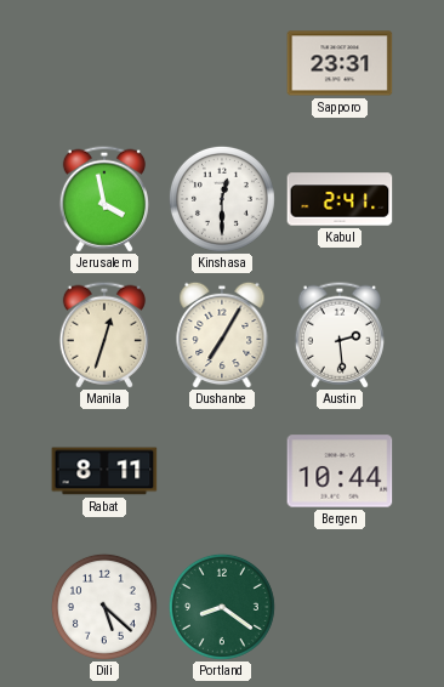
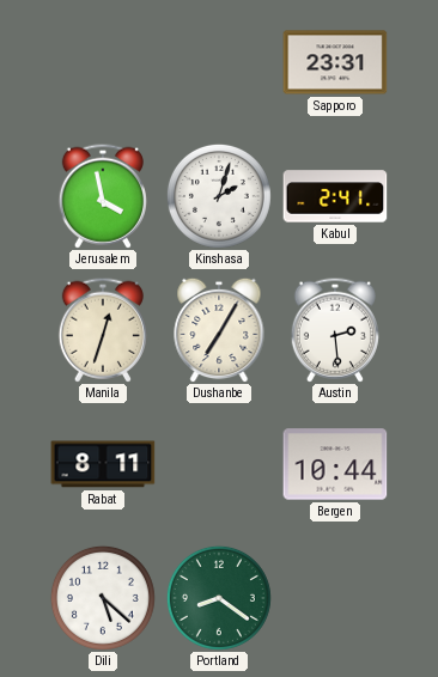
Kinshasa: 12:30 -> 2:03 (219, 196)
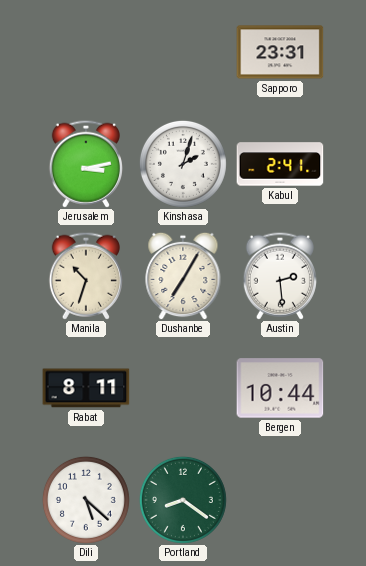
Jerusalem: 3:58 -> 3:13 (86, 164)
Manila: 12:33 -> 10:33 (86, 276)
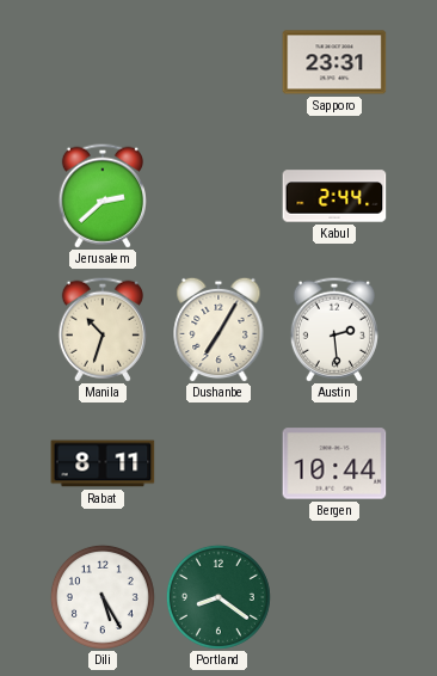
Jerusalem: 3:13 -> 2:38 (103, 196)
Kinshasa: 2:03 -> none (183, 164)
Kabul: 2:41 -> 2:44 (334, 196)
Dili: 5:22 -> 5:25 (103, 597)
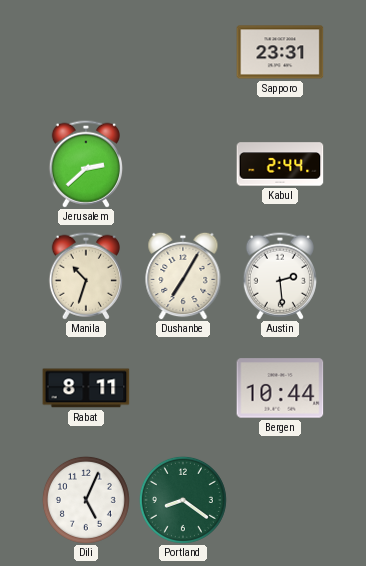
Dili: 5:25 -> 5:04 (86, 500)
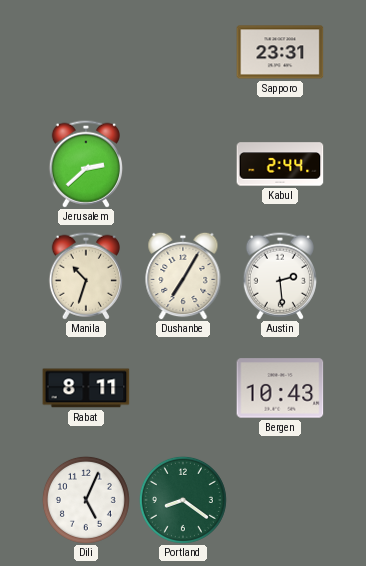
Bergen: 10:44 -> 10:43 (280, 388)
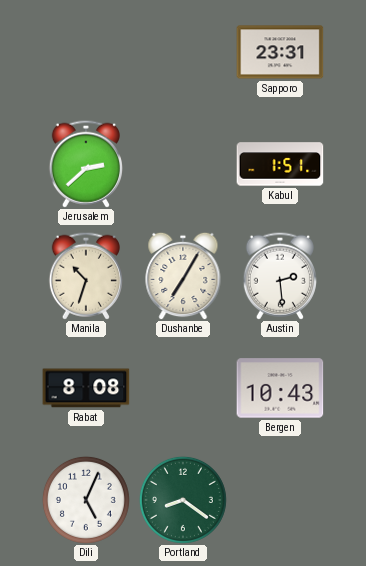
Kabul: 2:44 -> 1:51 (280, 164)
Rabat: 8:11 -> 8:08 (86, 388)
